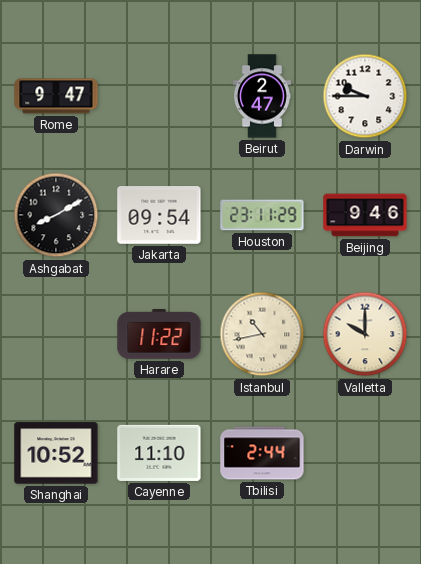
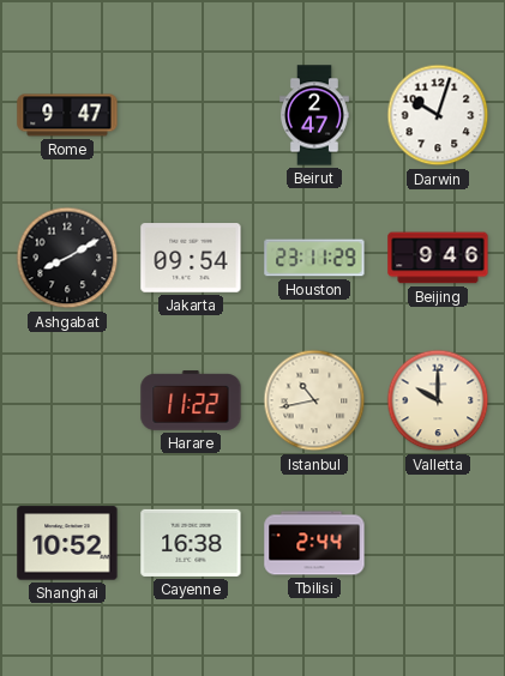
Darwin: 9:45 -> 10:03 (438, 115)
Cayenne: 11:10 -> 16:38 (191, 543)
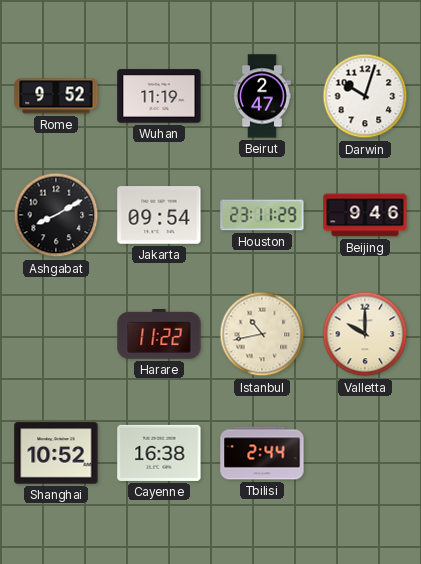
Rome: 9:47 -> 9:52 (56, 96)
Wuhan: none -> 11:19 (159, 96)
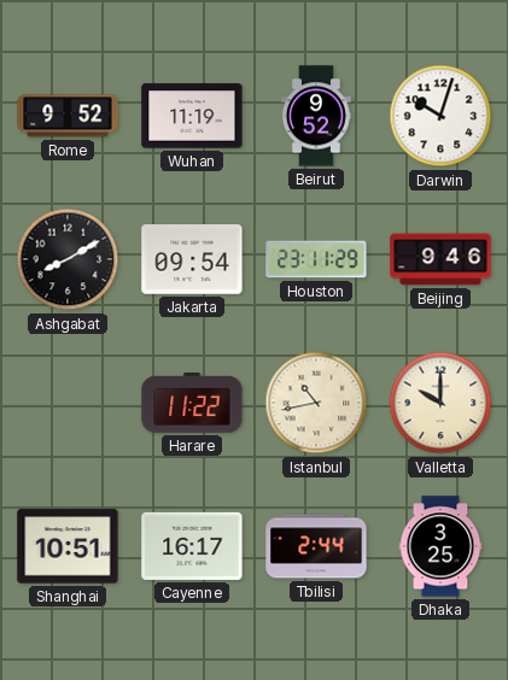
Beirut: 2:47 -> 9:52 (316, 116)
Shanghai: 10:52 -> 10:51 (68, 546)
Cayenne: 16:38 -> 16:17 (192, 546)
Dhaka: none -> 3:25 (440, 546)
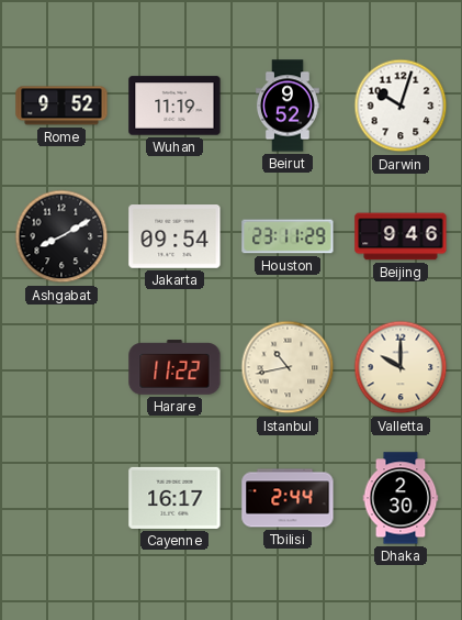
Shanghai: 10:51 -> none (68, 546)
Dhaka: 3:25 -> 2:30 (401, 498)
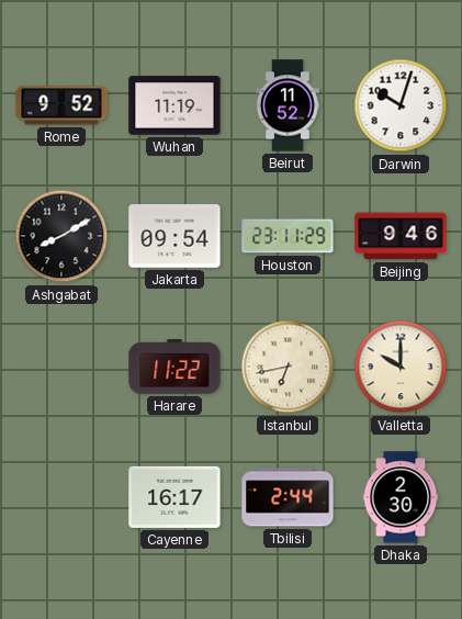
Beirut: 9:52 -> 11:52 (288, 105)
Istanbul: 10:43 -> 6:43 (288, 367)
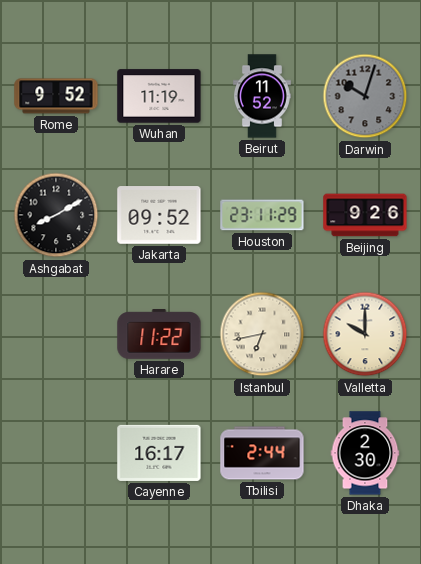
Darwin dial: white -> grey (365, 96)
Jakarta: 09:54 -> 09:52 (159, 215)
Beijing: 9:46 -> 9:26 (365, 215)
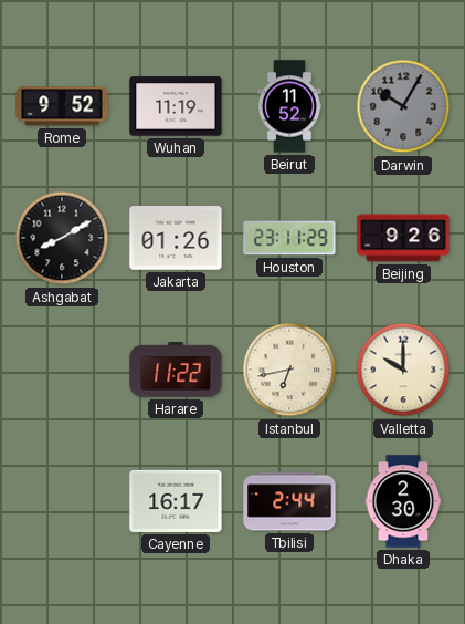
Darwin: 10:03 -> 10:05 (403, 106)
Jakarta: 09:52 -> 01:26 (176, 238)
